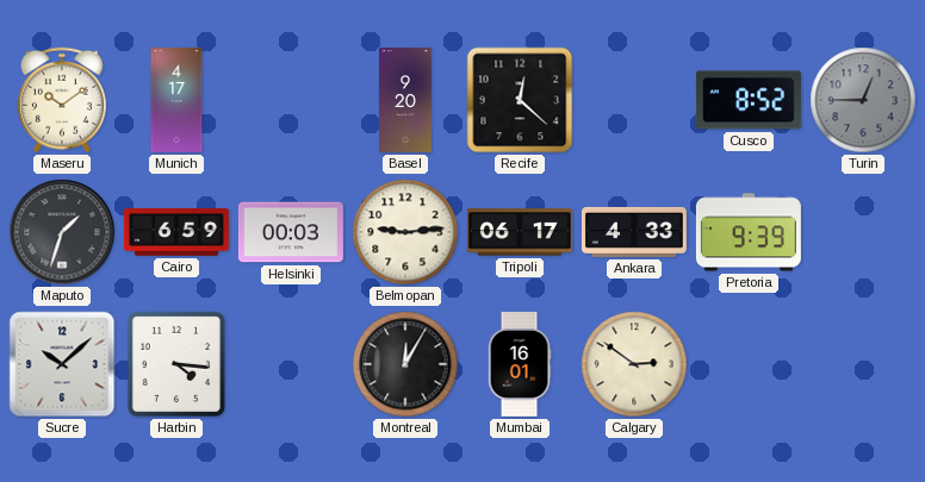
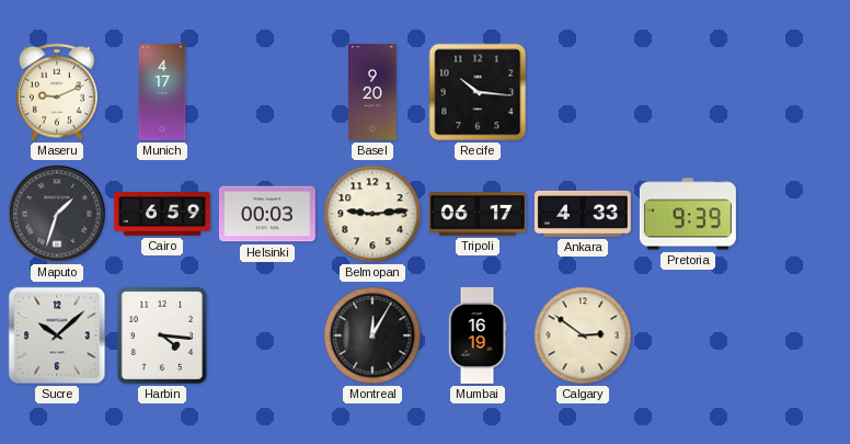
Maseru: 10:09 -> 9:11 (57, 92)
Recife: 12:22 -> 10:16 (478, 92)
Cusco: 8:52 -> none (749, 100)
Turin: 12:45 -> none (863, 100)
Mumbai: 16:01 -> 16:19 (478, 335)
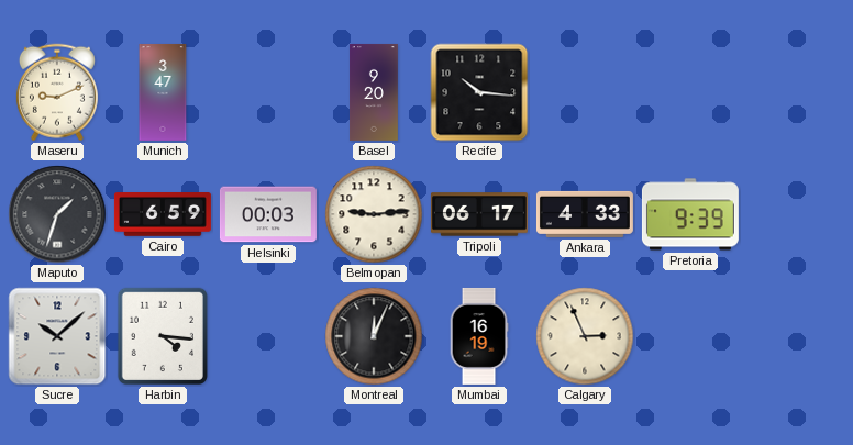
Munich: 4:17 -> 3:47 (163, 92)
Montreal: 12:05 -> 12:04 (374, 336)
Calgary: 2:51 -> 2:56 (585, 336)
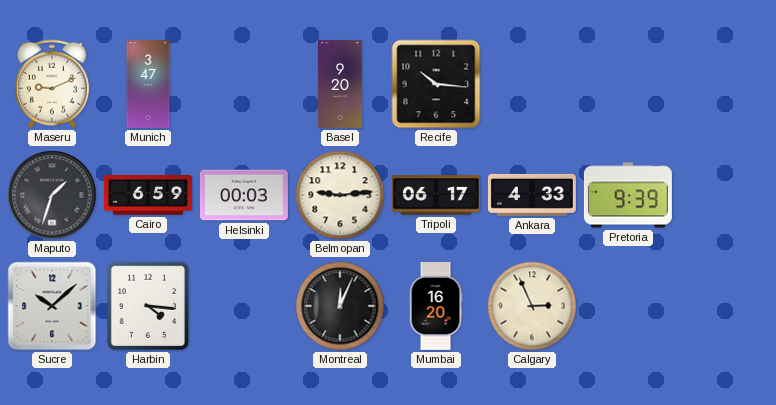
Mumbai: 16:19 -> 16:20 (436, 306)
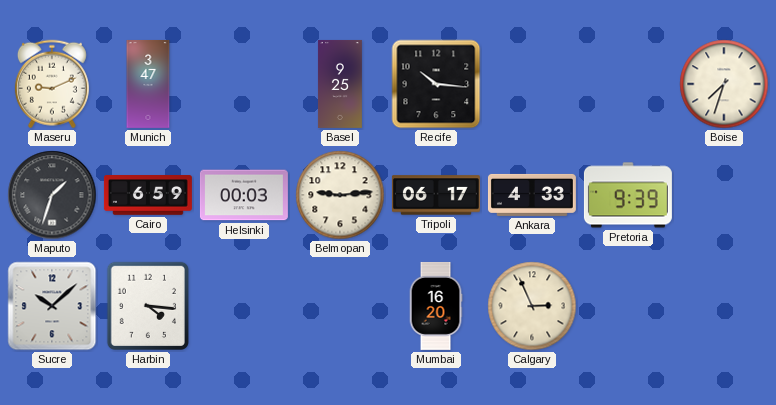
Basel: 9:20 -> 9:25 (340, 84)
Boise: none -> 7:33 (724, 84)
Montreal: 12:04 -> none (340, 306)
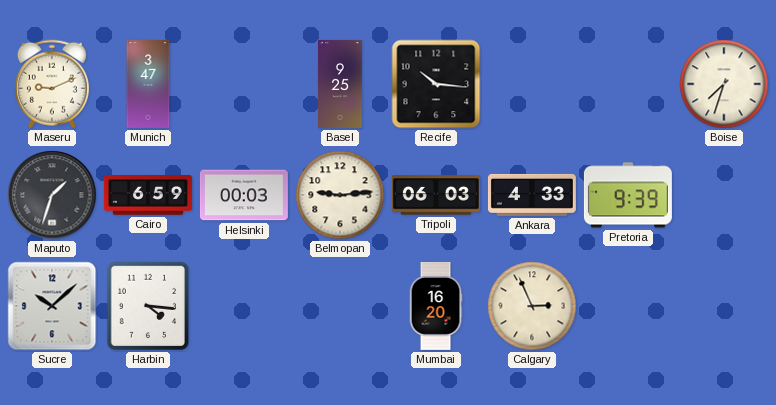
Tripoli: 06:17 -> 06:03 (436, 195)
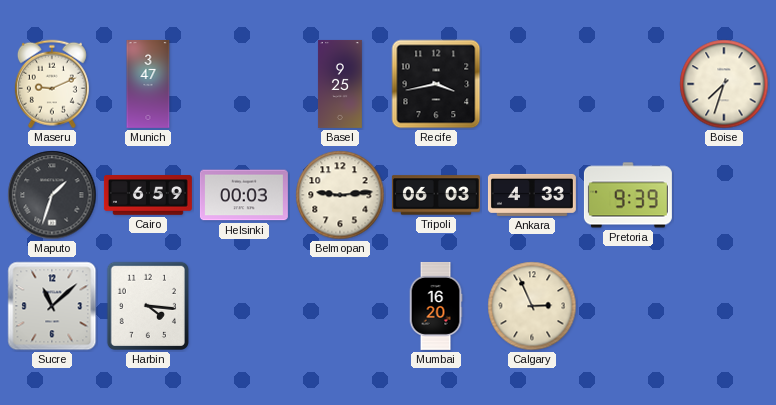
Recife: 10:16 -> 3:43 (436, 84)
Sucre: 10:08 -> 11:08 (52, 306)
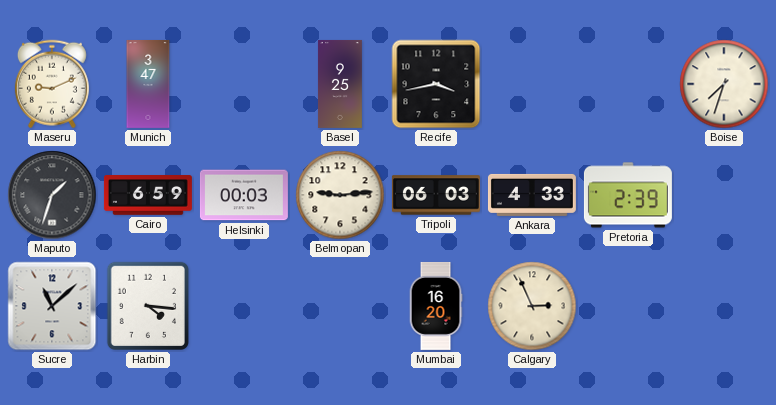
Pretoria: 9:39 -> 2:39 (628, 195)
